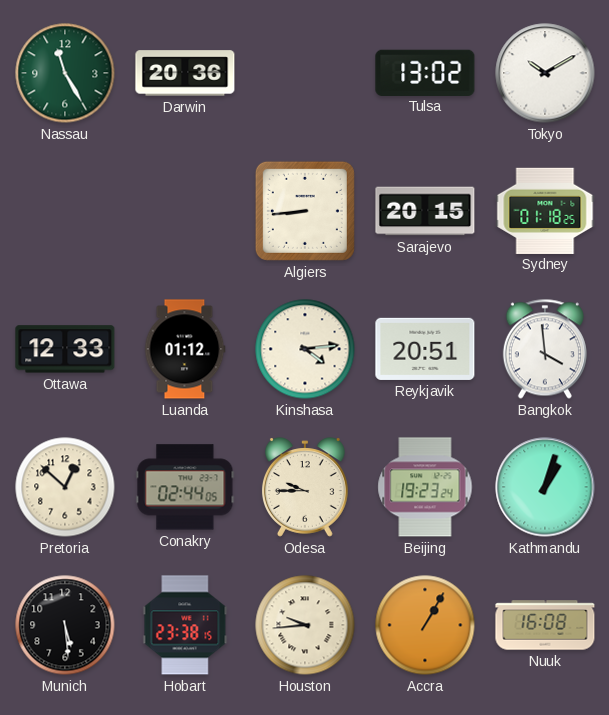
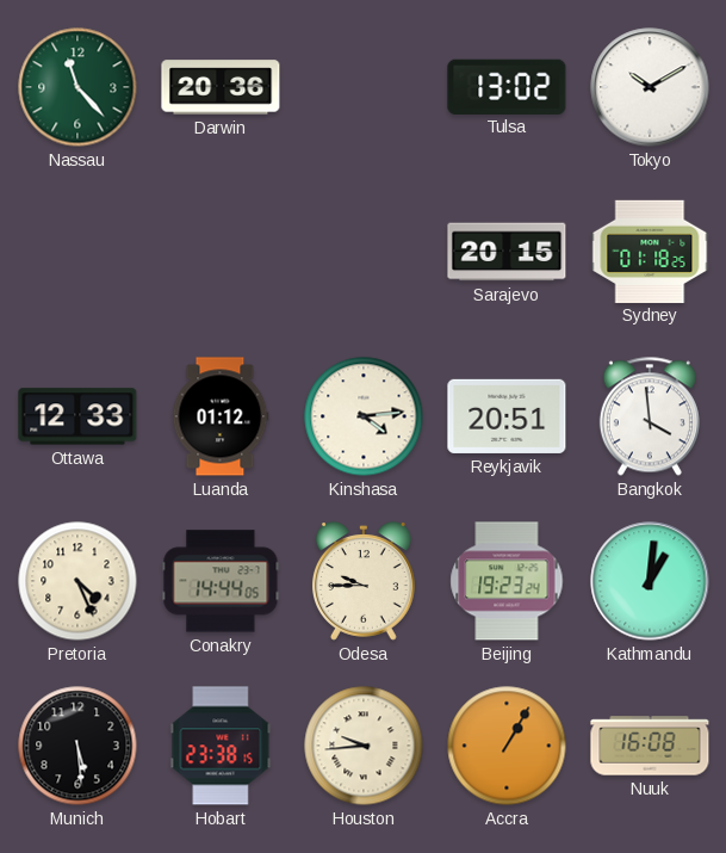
Nassau: 11:25 -> 11:23 (77, 87)
Algiers: 8:44 -> none (305, 211)
Pretoria: 12:52 -> 4:26 (77, 581)
Conakry: 02:44 -> 14:44 (221, 581)
Kathmandu: 1:03 -> 1:01 (650, 581)
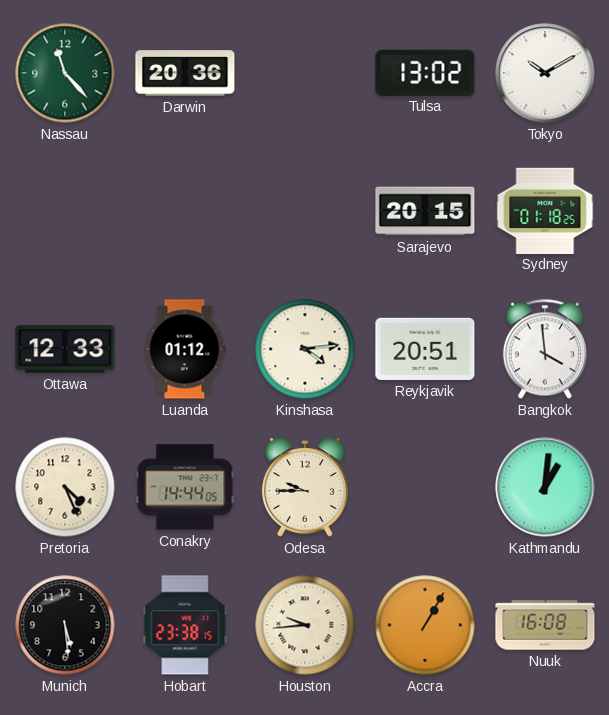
Beijing: 19:23 -> none (507, 581)
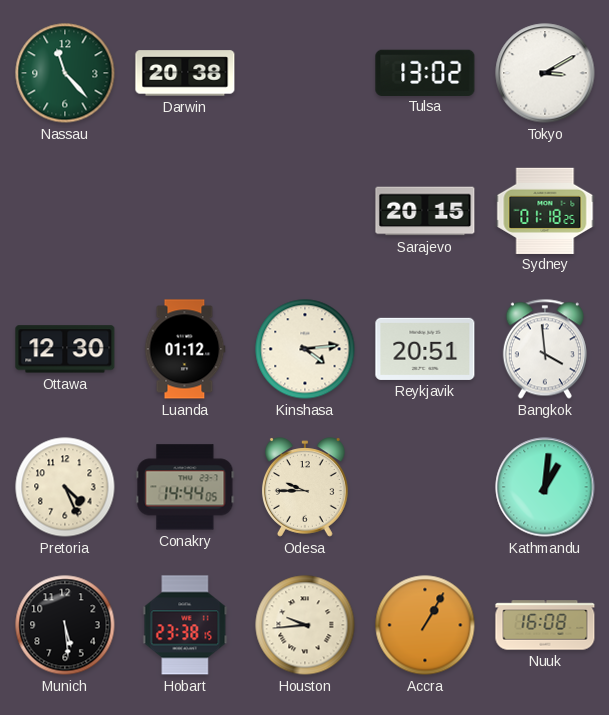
Darwin: 20:36 -> 20:38 (185, 73)
Tokyo: 10:10 -> 3:10 (545, 73)
Ottawa: 12:33 -> 12:30 (65, 349)
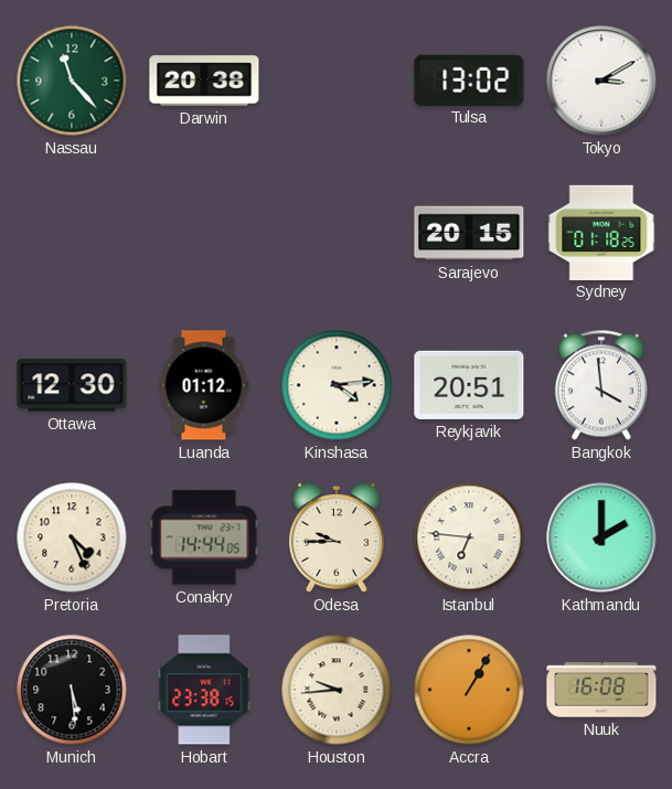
Istanbul: none -> 6:46 (469, 537)
Kathmandu: 1:01 -> 2:00 (601, 537)
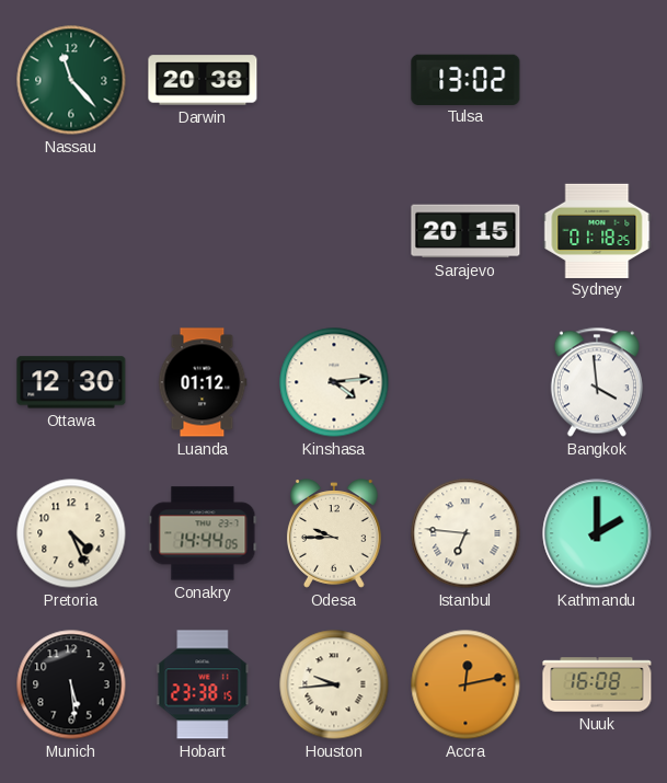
Tokyo: 3:10 -> none (601, 81)
Reykjavik: 20:51 -> none (469, 385)
Accra: 1:05 -> 12:13 (465, 684)
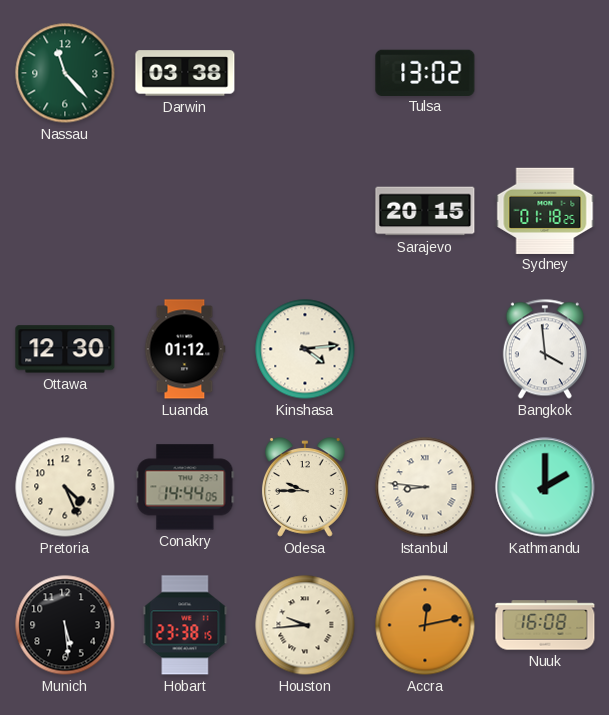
Darwin: 20:38 -> 03:38 (185, 73)
Istanbul: 6:46 -> 8:46 (425, 487)
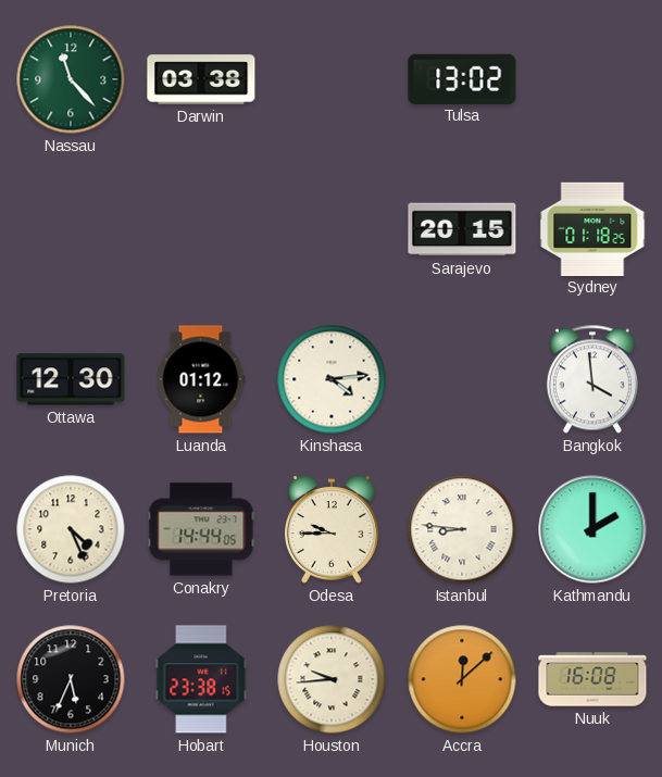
Munich: 5:29 -> 5:34 (71, 679)
Accra: 12:13 -> 12:08 (462, 679)
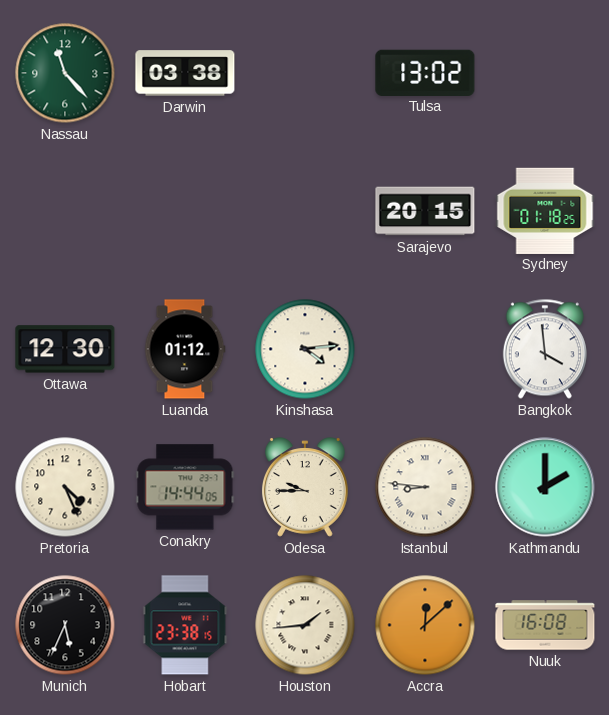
Houston: 9:44 -> 1:44 (305, 625)
